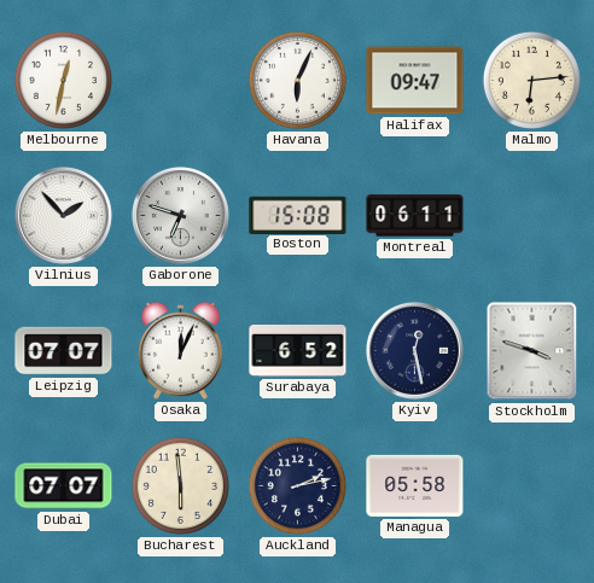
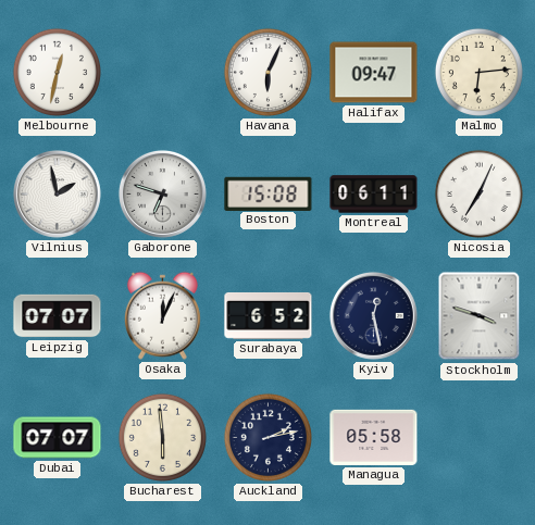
Vilnius: 1:53 -> 1:58 (57, 193)
Nicosia: none -> 7:04 (478, 193)
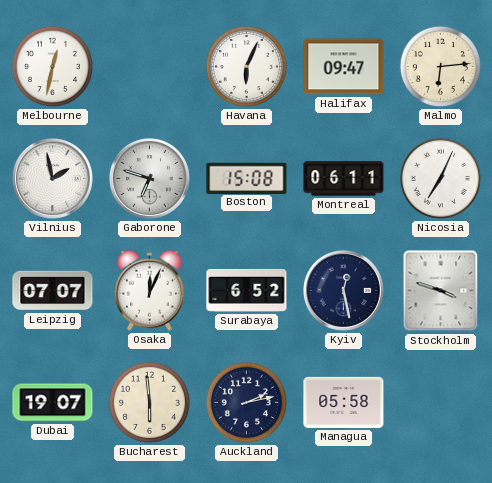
Dubai: 07:07 -> 19:07 (53, 403)
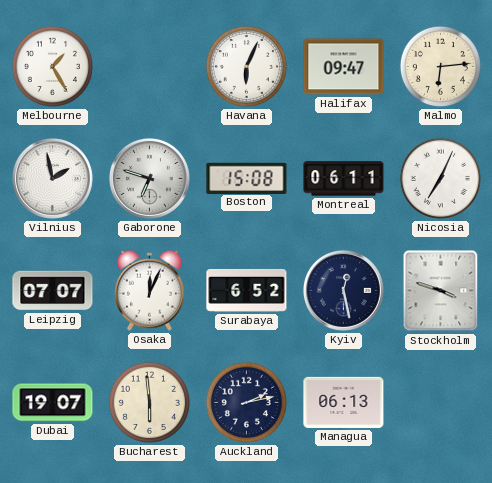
Melbourne: 12:32 -> 1:25 (52, 66)
Managua: 05:58 -> 06:13 (344, 402)
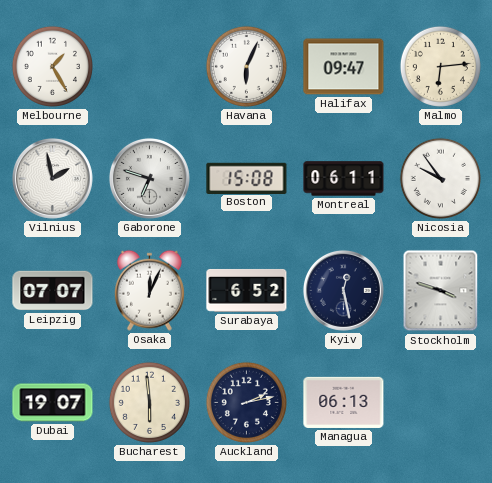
Nicosia: 7:04 -> 9:54 (440, 178)
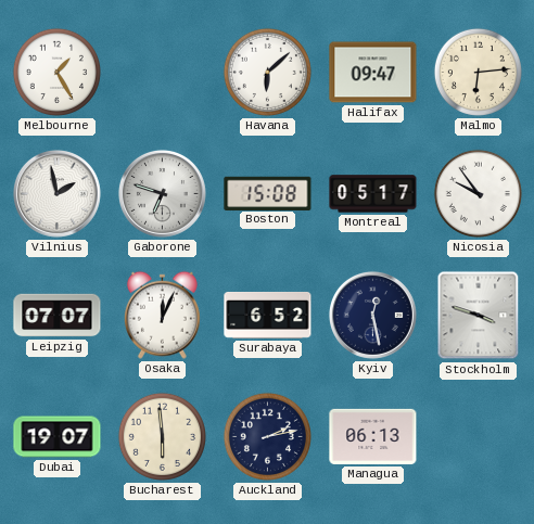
Havana: 6:04 -> 6:08 (267, 72)
Montreal: 06:11 -> 05:17 (373, 194)
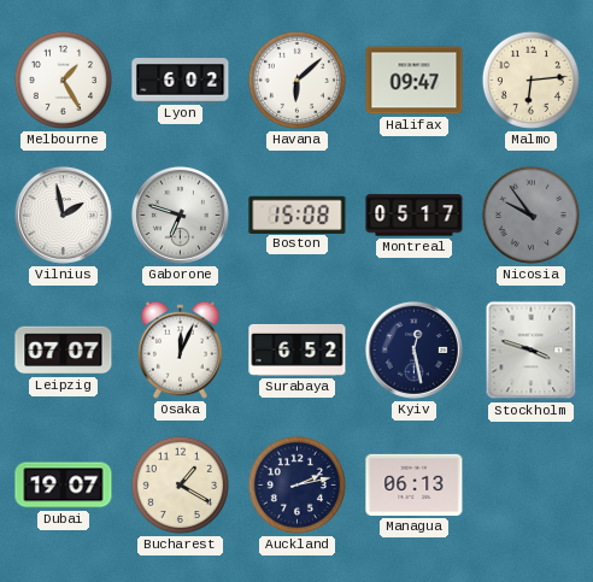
Lyon: none -> 6:02 (181, 81)
Nicosia dial: white -> grey (530, 214)
Bucharest: 5:59 -> 1:20 (180, 484)
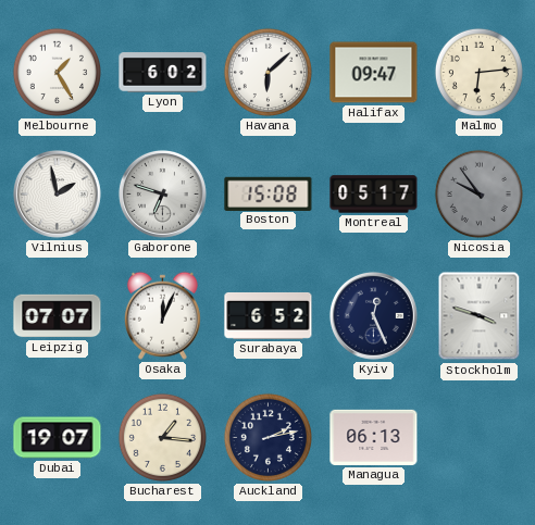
Kyiv: 12:28 -> 12:26 (373, 315)
Bucharest: 1:20 -> 1:16 (162, 437)
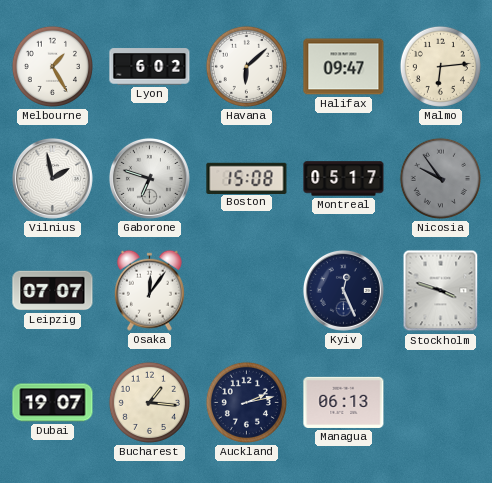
Osaka: 12:04 -> 12:06 (149, 290)
Surabaya: 6:52 -> none (269, 315)
